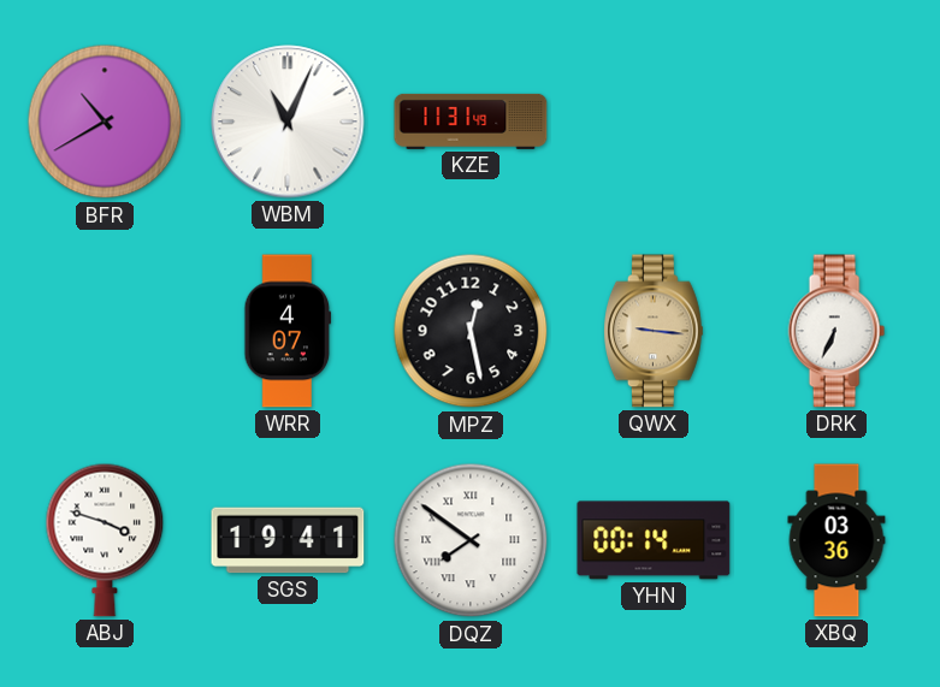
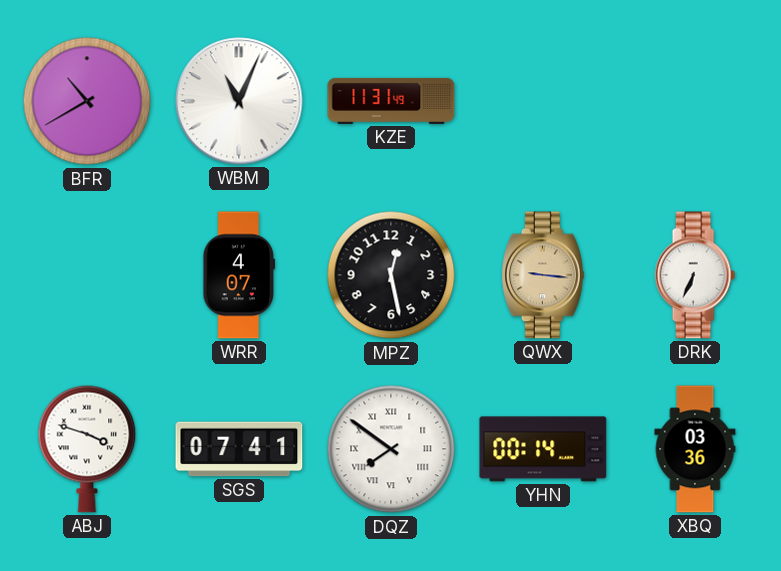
SGS: 19:41 -> 07:41 (239, 449)
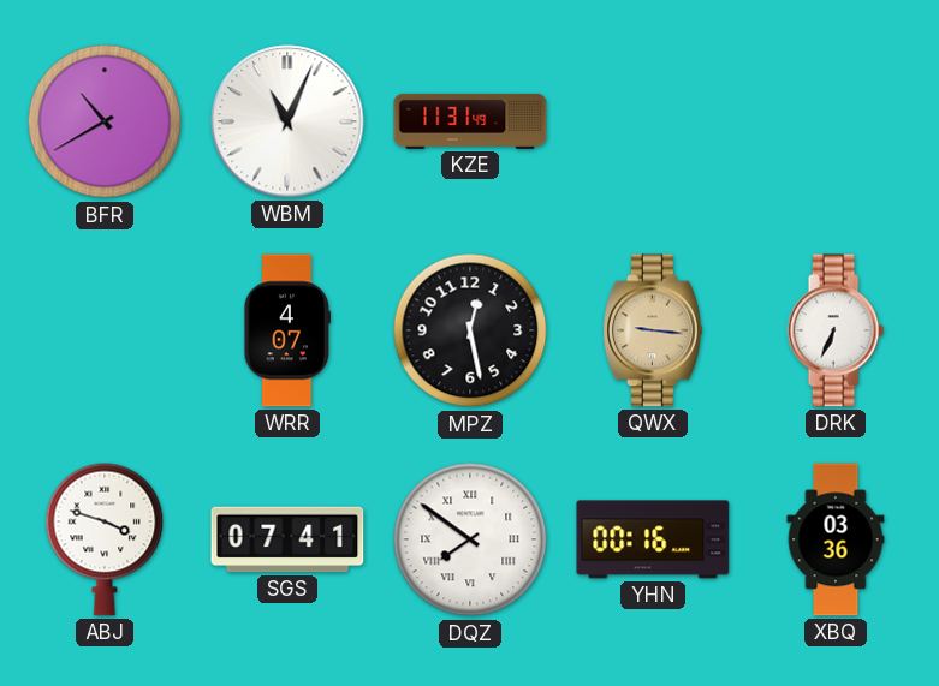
YHN: 00:14 -> 00:16 (653, 539)
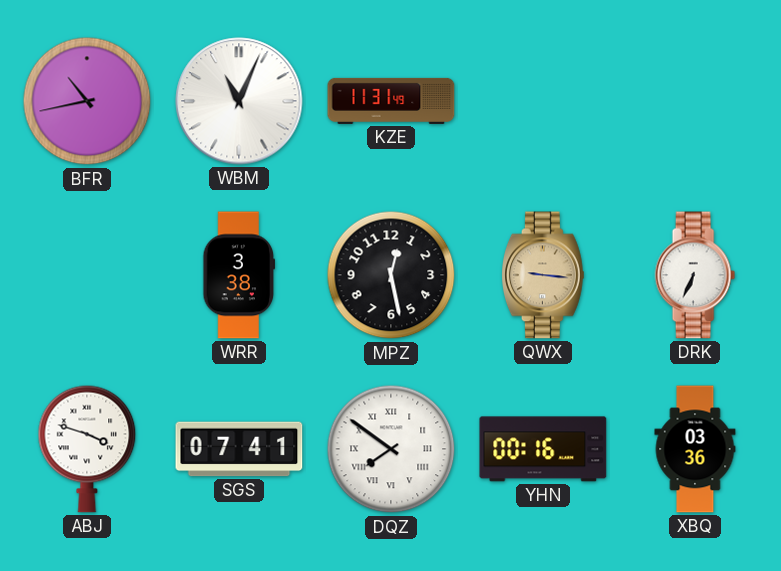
BFR: 10:40 -> 10:43 (87, 101)
WRR: 4:07 -> 3:38 (239, 275)
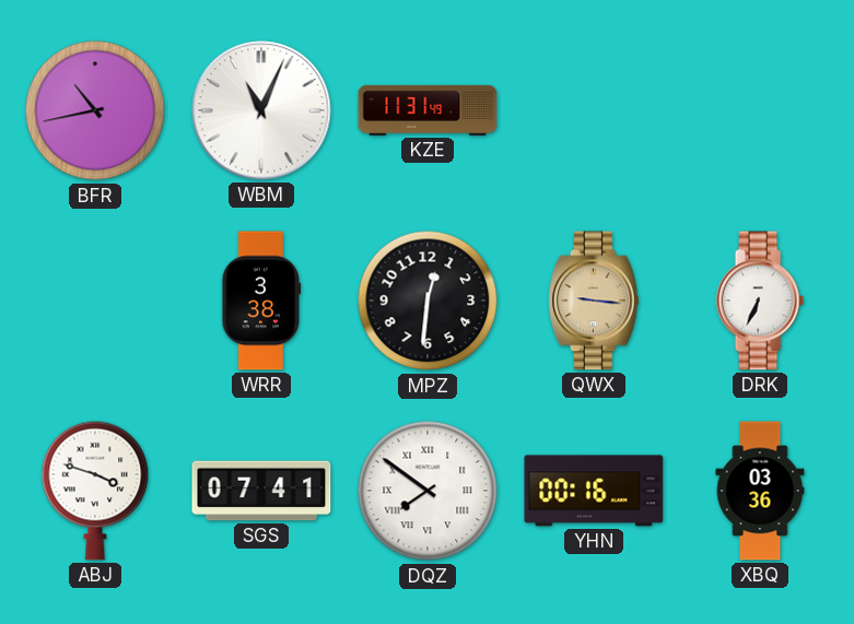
MPZ: 12:28 -> 12:31 (428, 301)
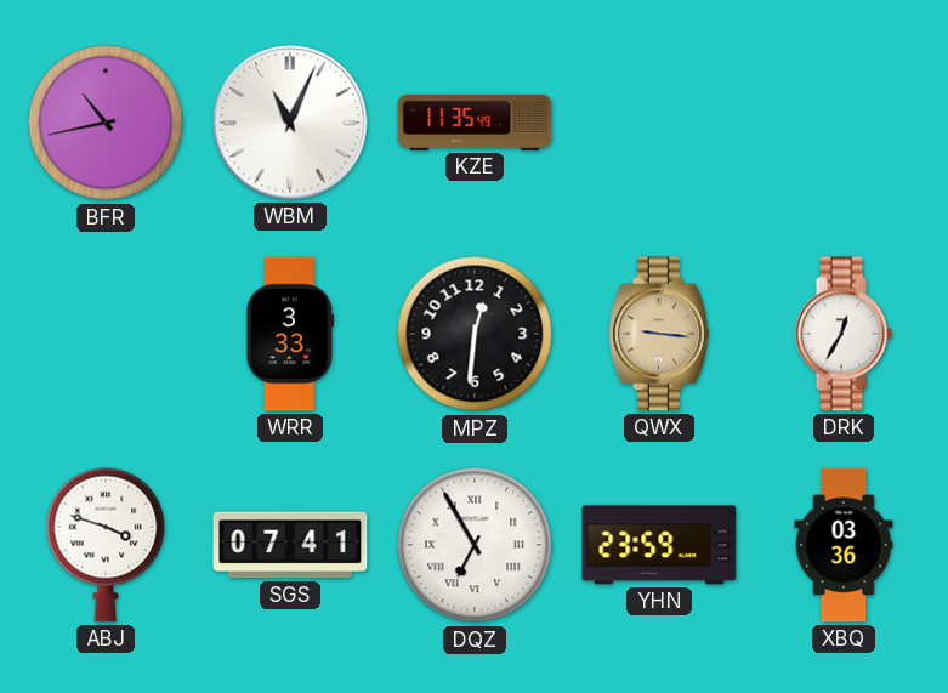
KZE: 11:31 -> 11:35 (475, 123)
WRR: 3:38 -> 3:33 (290, 334)
DRK: 6:34 -> 12:35 (844, 334)
DQZ: 7:51 -> 6:55 (475, 545)
YHN: 00:16 -> 23:59 (659, 545)
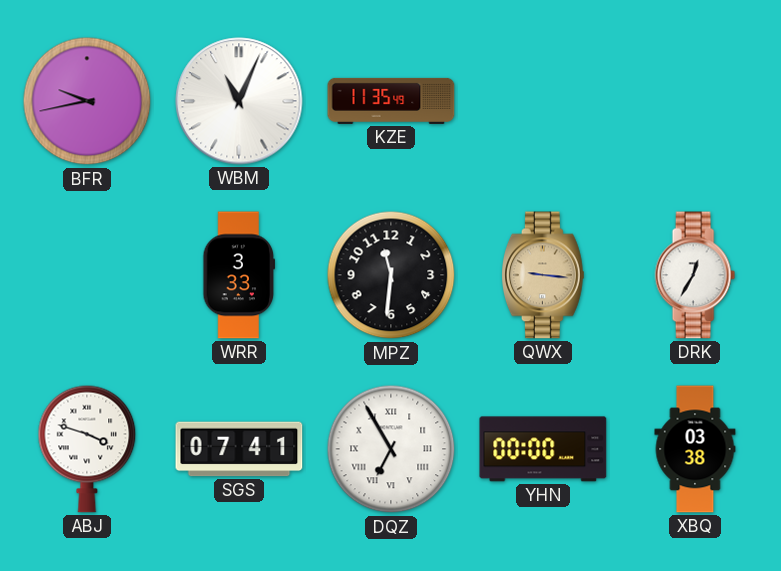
BFR: 10:43 -> 9:43 (87, 101)
MPZ: 12:31 -> 11:31 (391, 275)
YHN: 23:59 -> 00:00 (543, 449)
XBQ: 03:36 -> 03:38 (695, 449)
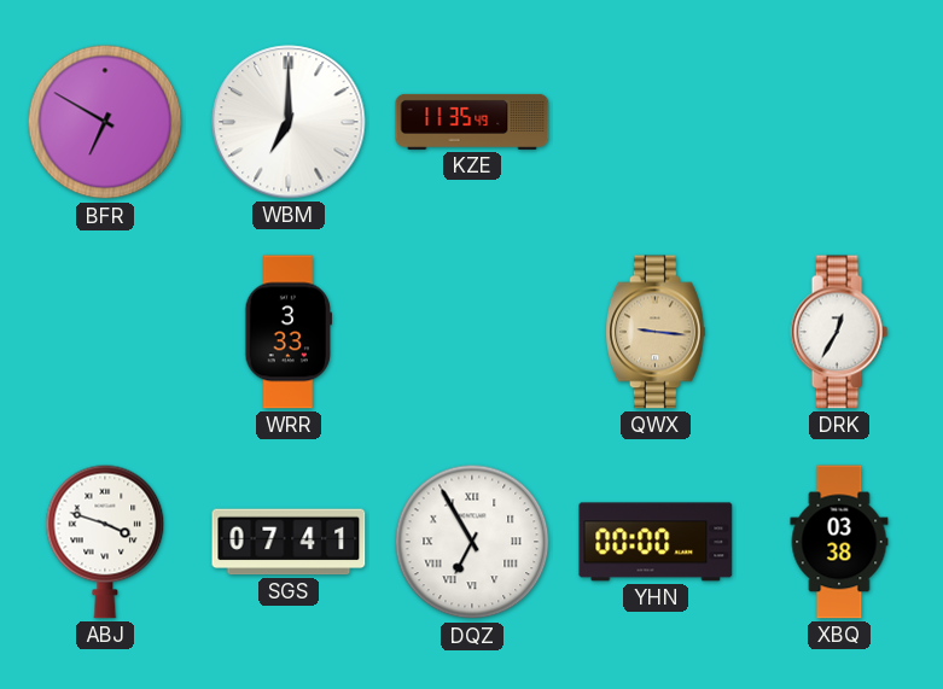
BFR: 9:43 -> 6:50 (105, 122)
WBM: 11:04 -> 7:00 (289, 122)
MPZ: 11:31 -> none (391, 275)
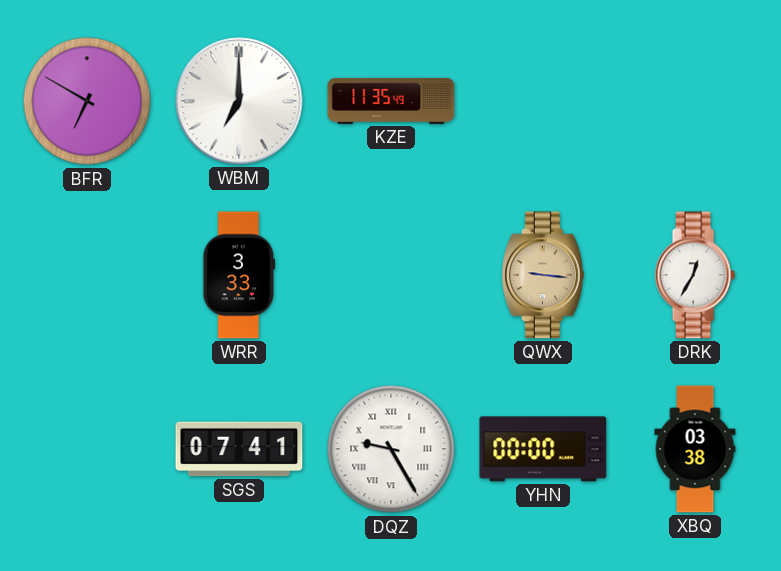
ABJ: 3:48 -> none (105, 542)
DQZ: 6:55 -> 9:25 (391, 449)
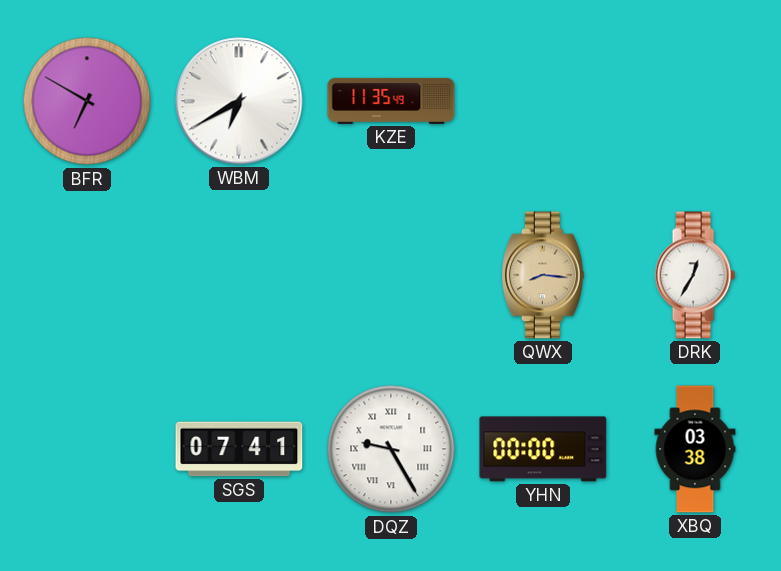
WBM: 7:00 -> 6:40 (239, 101)
WRR: 3:33 -> none (239, 275)
QWX: 9:16 -> 8:16 (543, 275)
